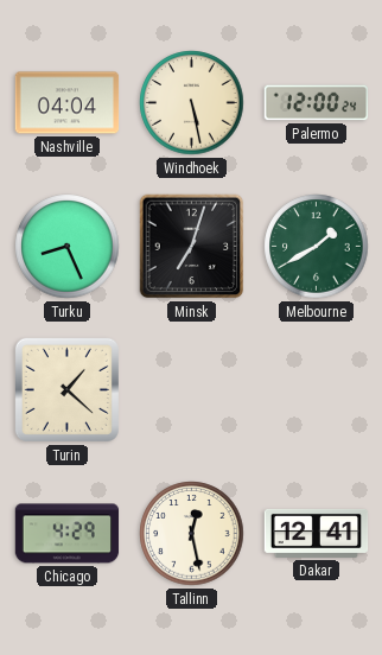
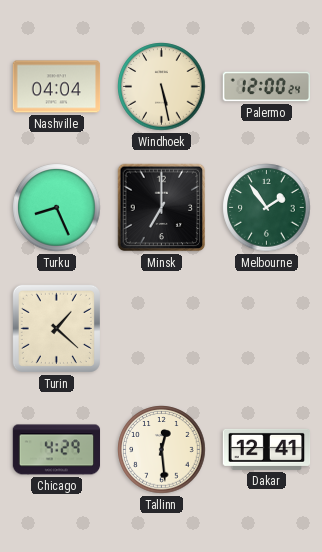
Minsk: 7:03 -> 7:00 (162, 208)
Melbourne: 1:40 -> 1:54 (267, 208)
Tallinn: 12:28 -> 12:29 (162, 450)
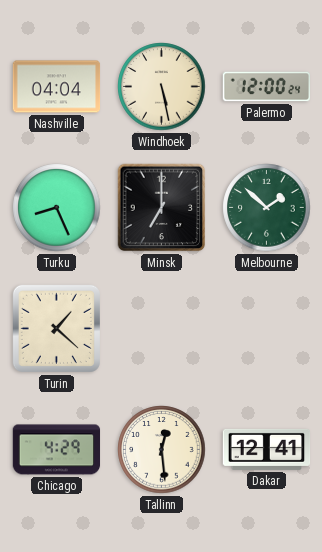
Melbourne: 1:54 -> 1:52 (267, 208)
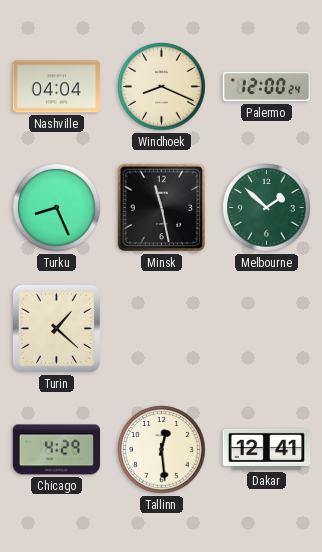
Windhoek: 5:28 -> 8:19 (162, 87)
Minsk: 7:00 -> 11:28 (162, 208)
